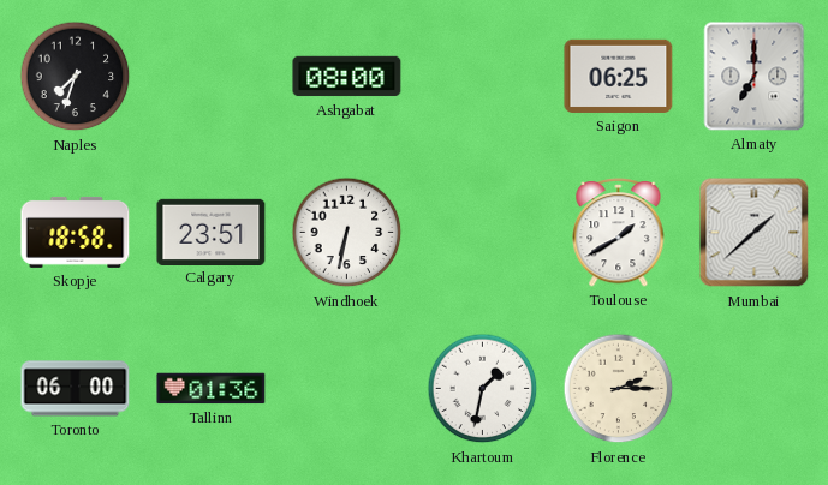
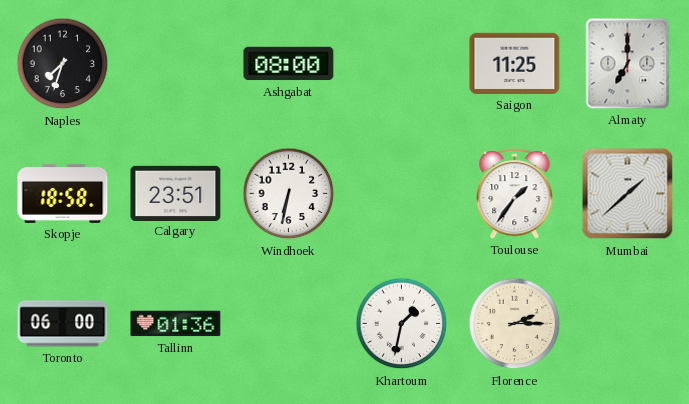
Saigon: 06:25 -> 11:25 (515, 63)
Toulouse: 1:40 -> 1:36 (515, 193)
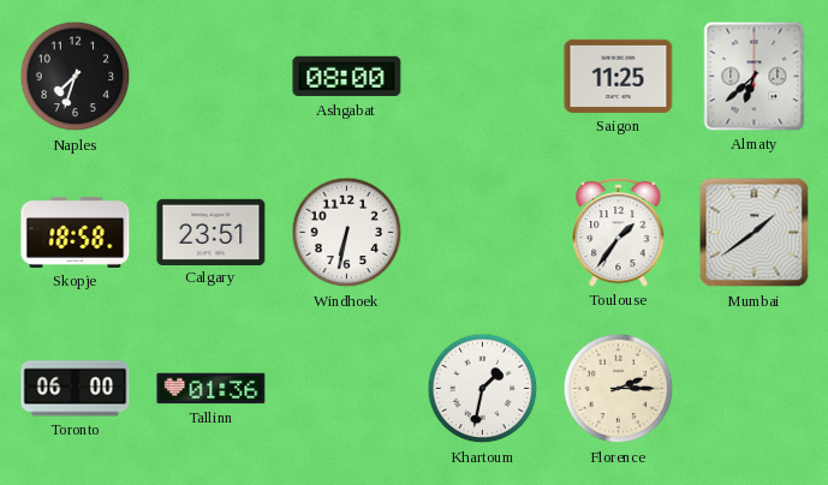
Almaty: 7:00 -> 6:38 (755, 77)
Mumbai: 1:38 -> 1:39 (755, 233)
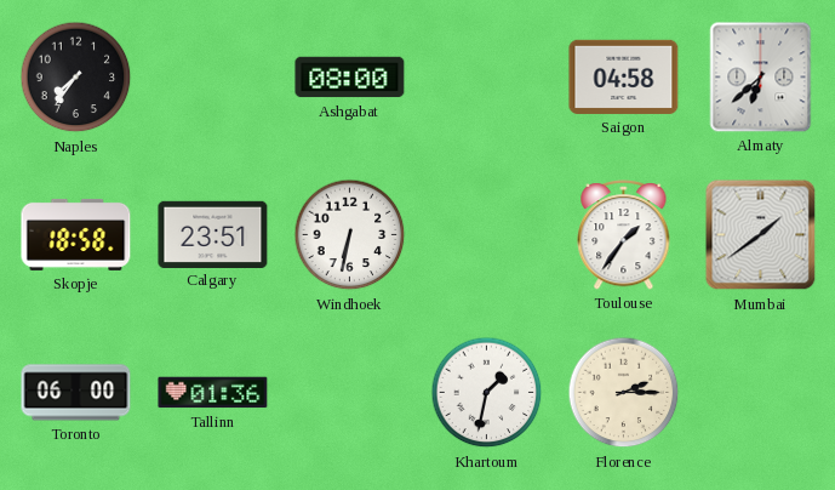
Naples: 7:33 -> 7:36 (76, 78)
Saigon: 11:25 -> 04:58 (624, 76)
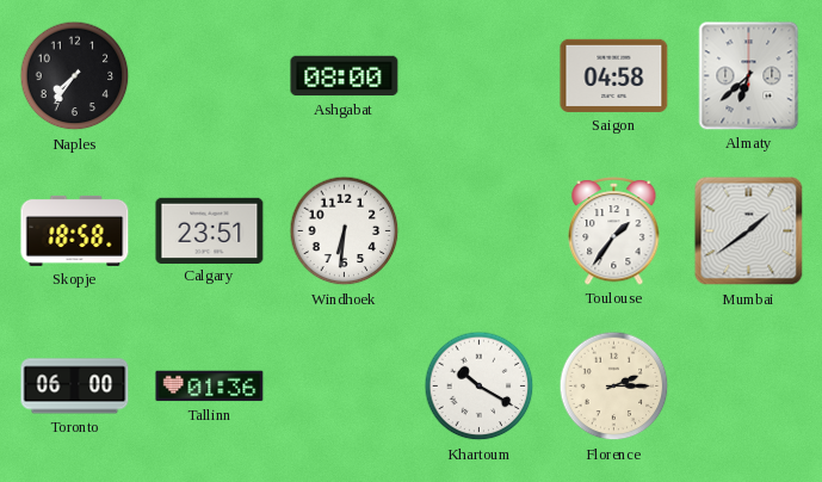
Windhoek: 6:32 -> 6:31 (345, 231)
Khartoum: 1:32 -> 10:20 (480, 387)
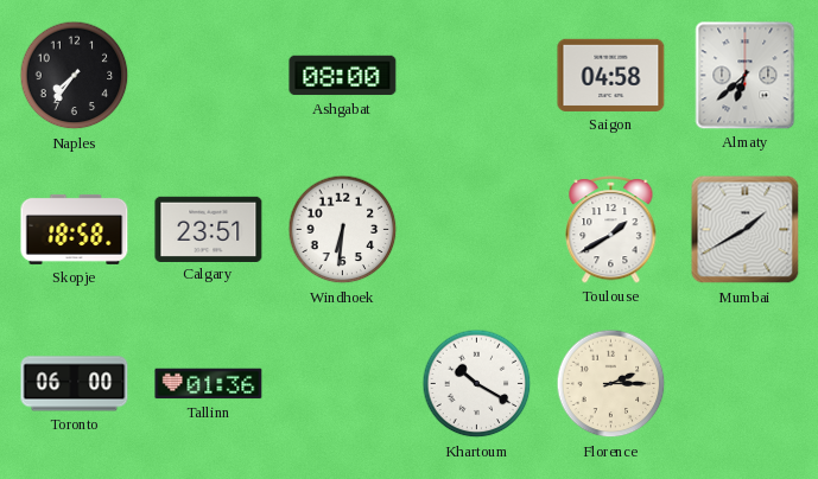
Toulouse: 1:36 -> 1:40 (611, 229)
Mumbai: 1:39 -> 1:40 (746, 230)
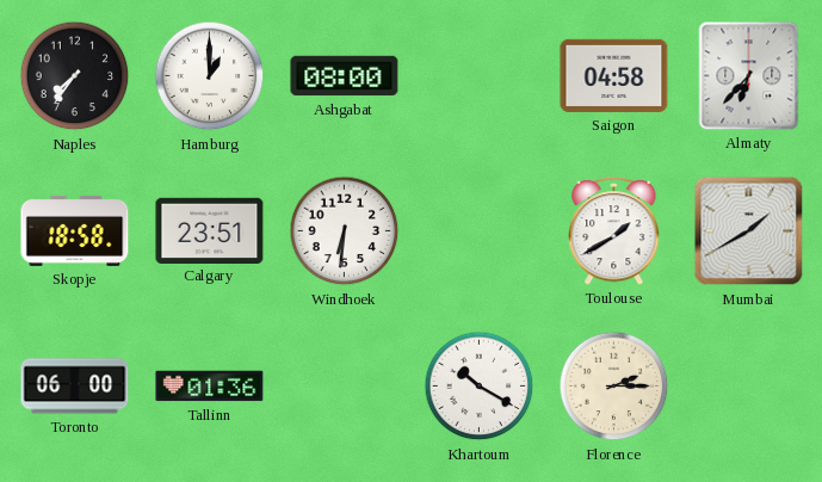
Hamburg: none -> 1:00 (210, 76)
Almaty: 6:38 -> 6:37 (749, 76)
